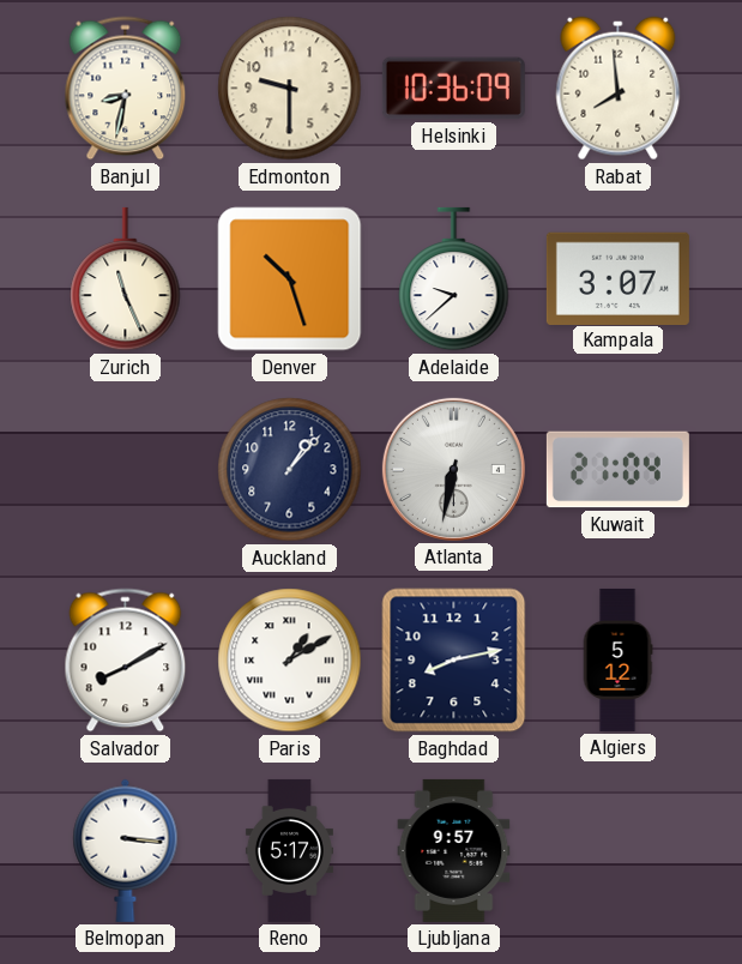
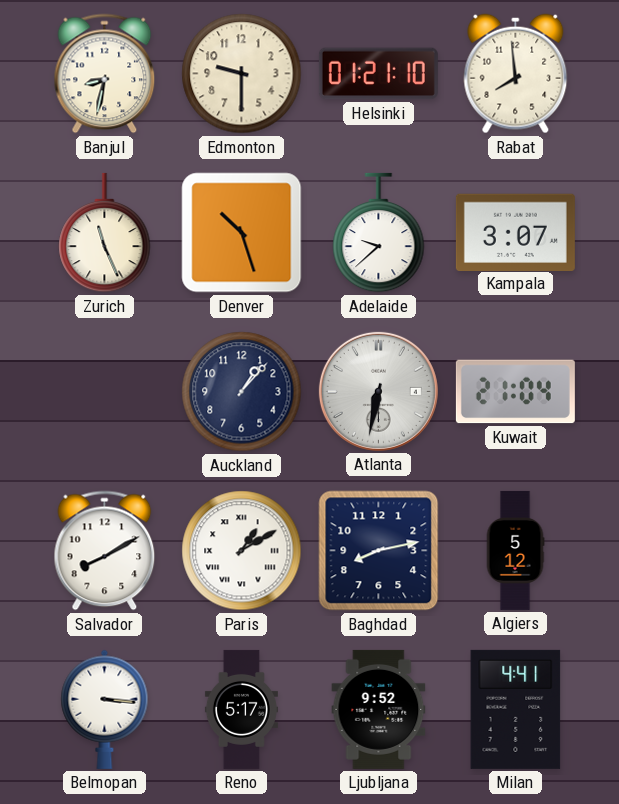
Helsinki: 10:36 -> 01:21 (378, 74)
Ljubljana: 9:57 -> 9:52 (379, 709)
Milan: none -> 4:41 (516, 709)
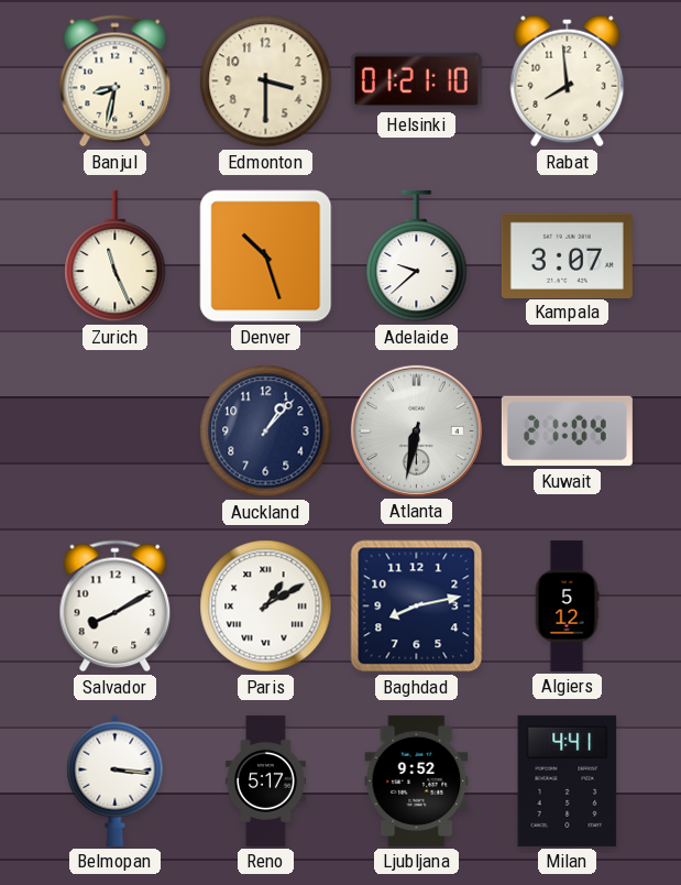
Edmonton: 9:30 -> 3:30 (266, 81)
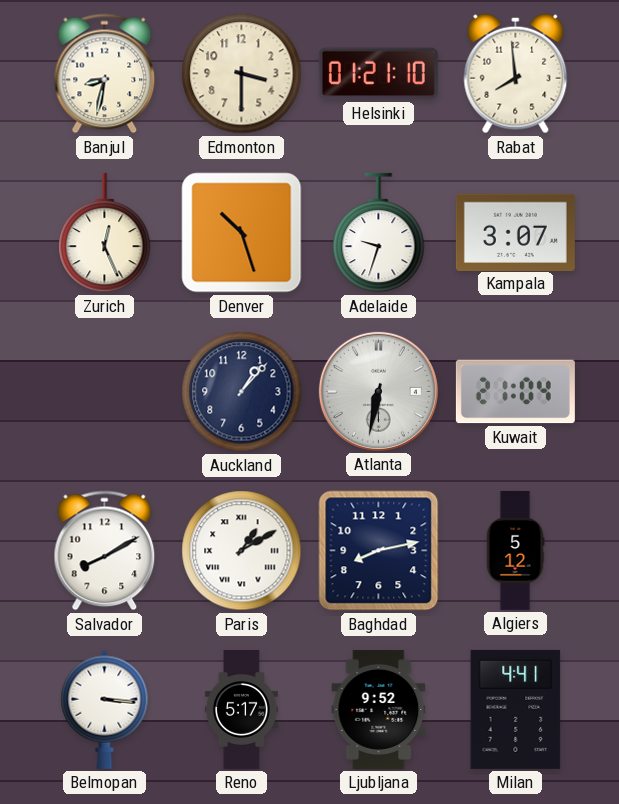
Zurich: 11:26 -> 12:26 (105, 233)
Adelaide: 9:38 -> 9:33 (379, 233)
